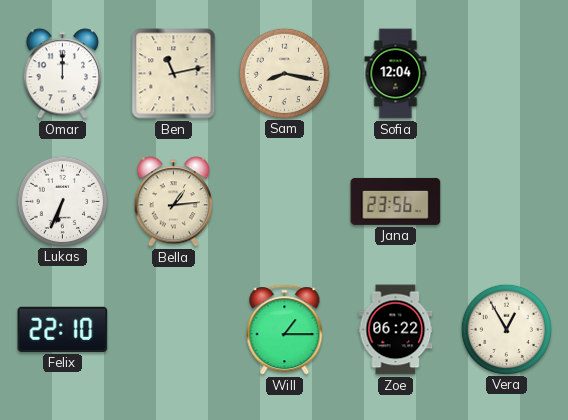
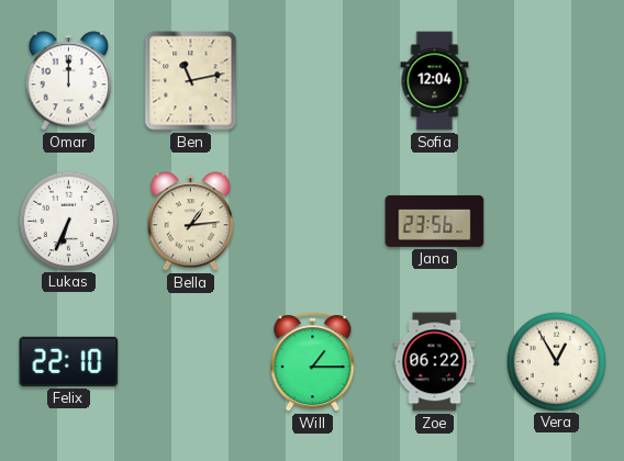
Sam: 8:17 -> none (284, 73)
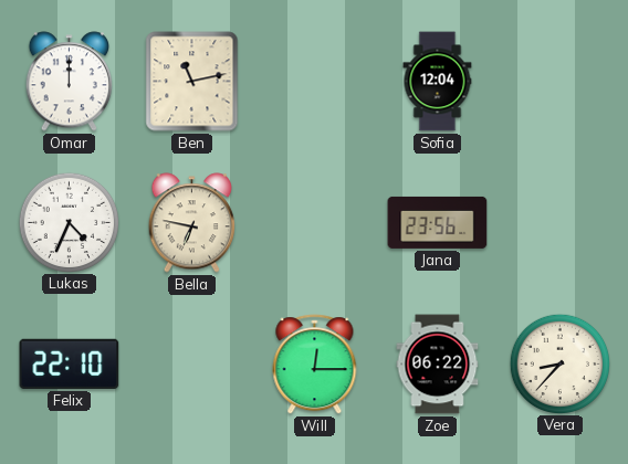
Lukas: 6:34 -> 4:34 (69, 222)
Bella: 1:14 -> 6:47 (192, 223)
Will: 1:15 -> 12:15 (315, 365)
Vera: 12:55 -> 8:37 (559, 363)
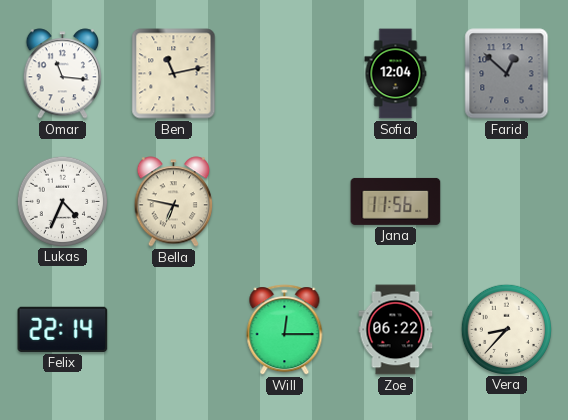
Omar: 12:00 -> 11:16 (63, 74)
Farid: none -> 12:52 (507, 74)
Jana: 23:56 -> 11:56 (396, 201)
Felix: 22:10 -> 22:14 (63, 329)
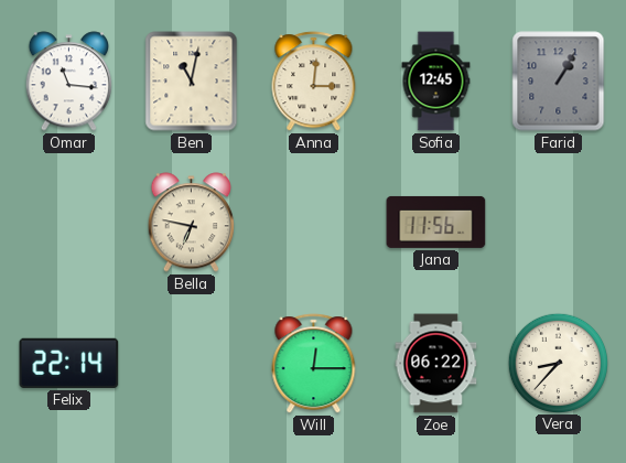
Ben: 11:13 -> 11:02 (192, 82)
Anna: none -> 3:01 (314, 82)
Sofia: 12:04 -> 12:45 (436, 82)
Farid: 12:52 -> 1:05 (559, 82)
Lukas: 4:34 -> none (62, 201)
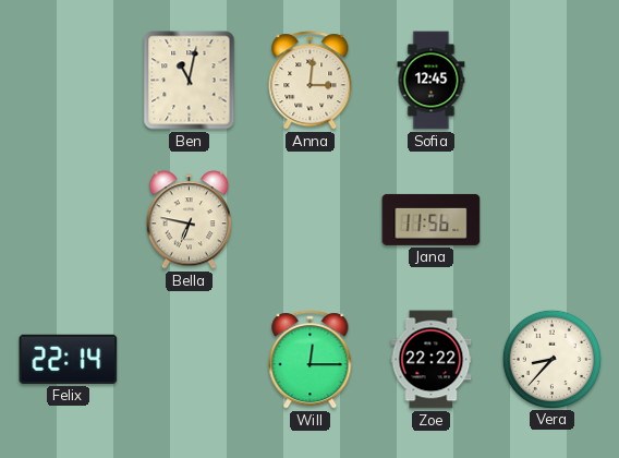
Omar: 11:16 -> none (69, 82)
Farid: 1:05 -> none (559, 82)
Zoe: 06:22 -> 22:22 (432, 360)
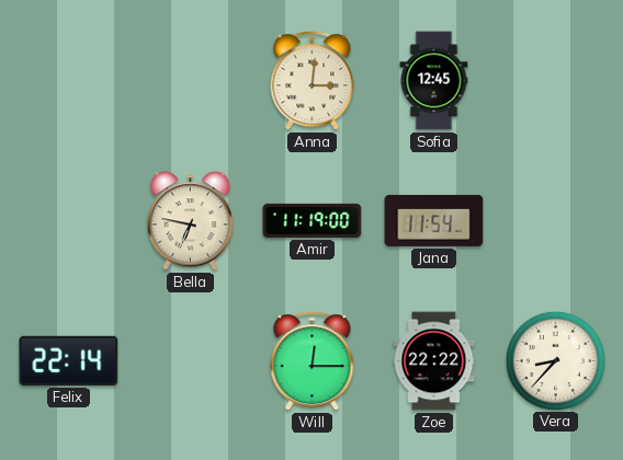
Ben: 11:02 -> none (190, 81)
Amir: none -> 11:19 (313, 220)
Jana: 11:56 -> 11:54 (434, 220)
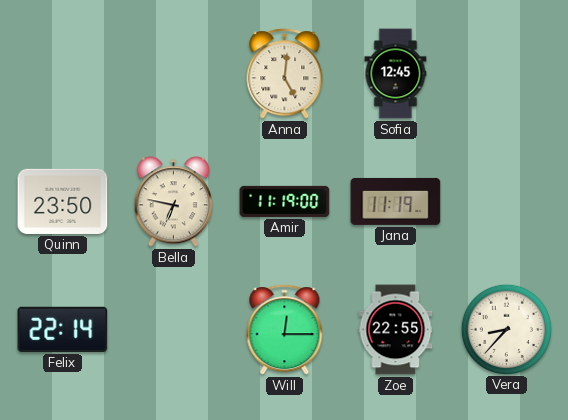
Anna: 3:01 -> 5:01 (285, 74)
Quinn: none -> 23:50 (63, 201)
Jana: 11:54 -> 11:19 (396, 201)
Zoe: 22:22 -> 22:55 (396, 330)
